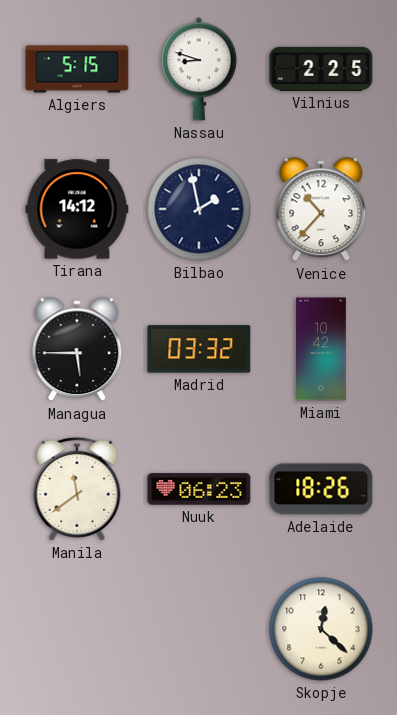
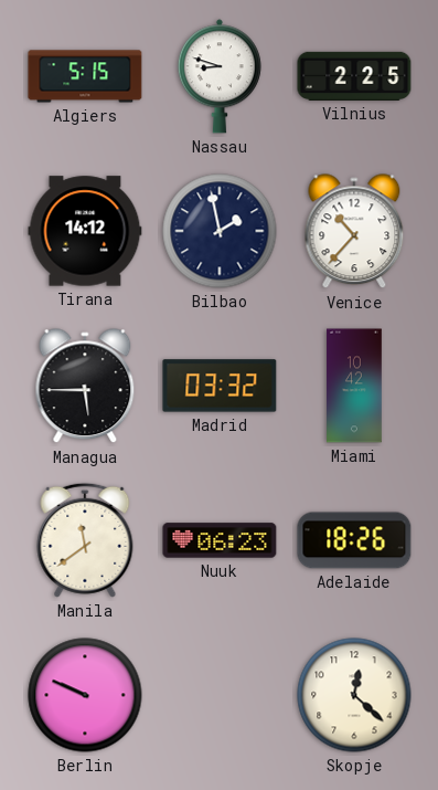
Berlin: none -> 9:49 (85, 695)
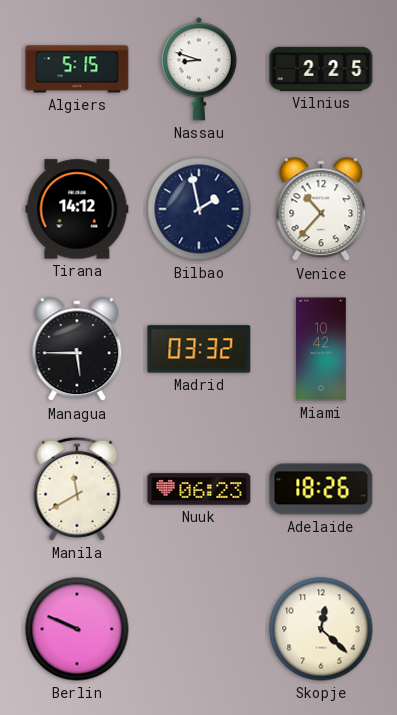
Manila: 11:39 -> 11:40 (77, 489)
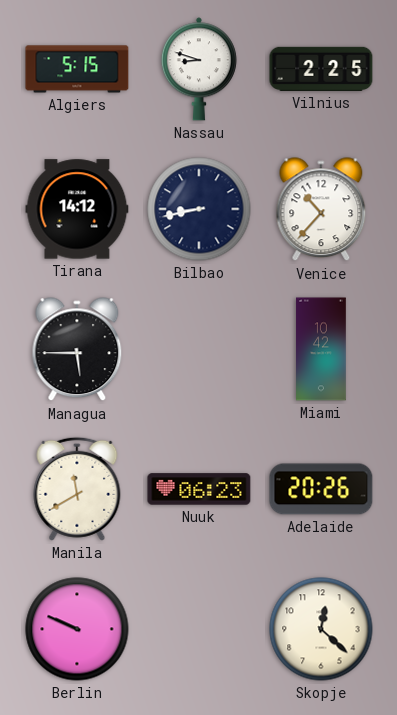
Bilbao: 1:58 -> 8:43 (199, 209)
Madrid: 03:32 -> none (199, 349)
Adelaide: 18:26 -> 20:26 (321, 489)
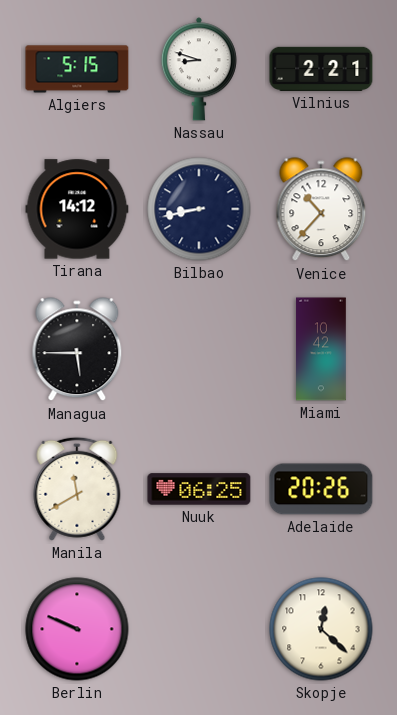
Vilnius: 2:25 -> 2:21 (321, 69)
Nuuk: 06:23 -> 06:25 (199, 489)
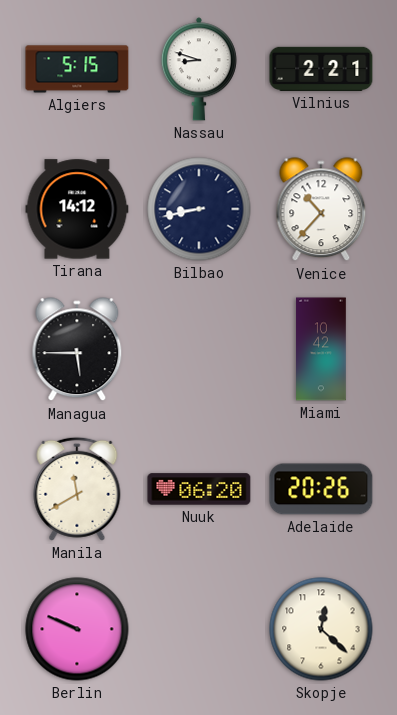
Nuuk: 06:25 -> 06:20 (199, 489)
